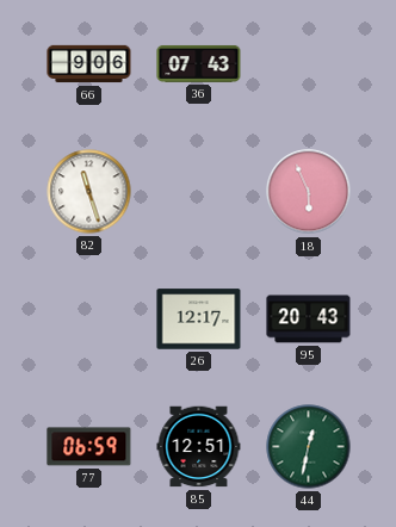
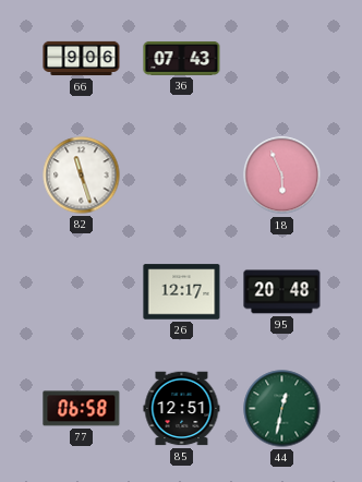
95: 20:43 -> 20:48 (282, 292)
77: 06:59 -> 06:58 (82, 409)
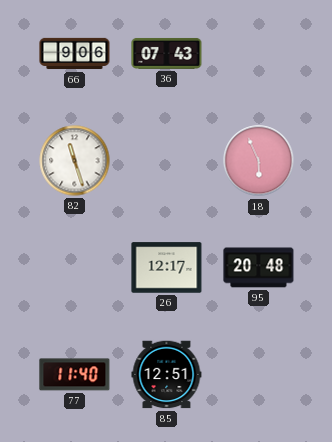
77: 06:58 -> 11:40 (75, 375)
44: 12:32 -> none (282, 409)
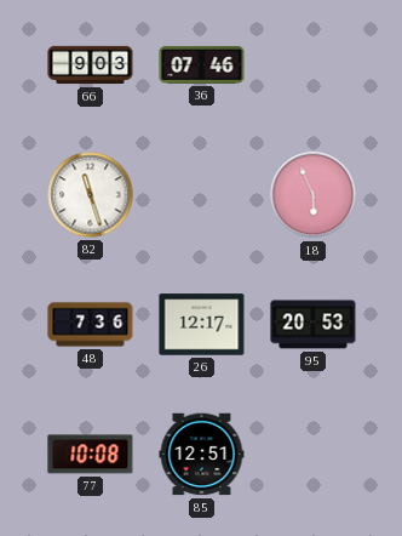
66: 9:06 -> 9:03 (91, 65)
36: 07:43 -> 07:46 (202, 64)
48: none -> 7:36 (91, 325)
95: 20:48 -> 20:53 (314, 325)
77: 11:40 -> 10:08 (91, 455)
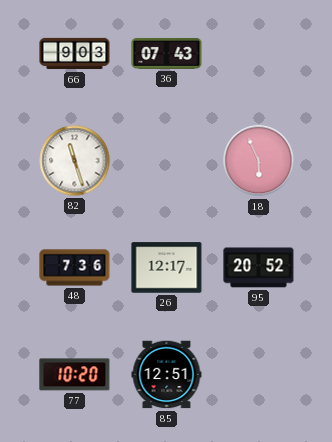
36: 07:46 -> 07:43 (167, 53)
95: 20:53 -> 20:52 (259, 268)
77: 10:08 -> 10:20 (75, 375)
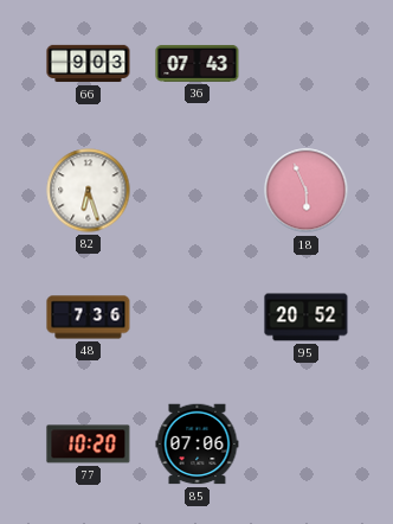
82: 11:27 -> 6:27 (89, 191)
26: 12:17 -> none (167, 268)
85: 12:51 -> 07:06 (198, 445)
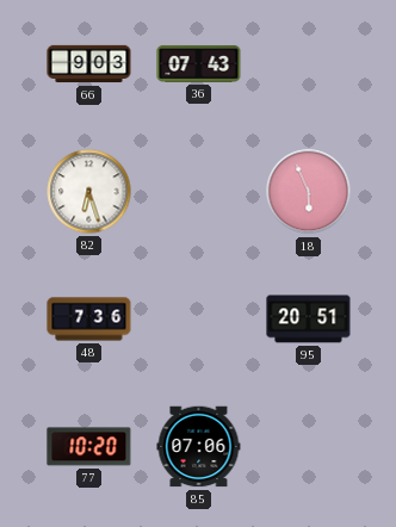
95: 20:52 -> 20:51 (309, 320)
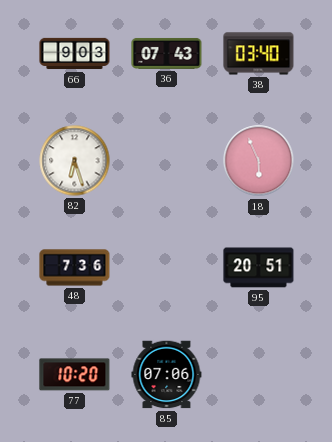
38: none -> 03:40 (259, 54)
